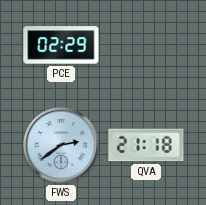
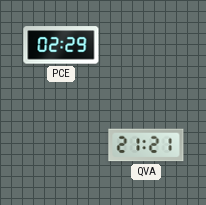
FWS: 2:39 -> none (61, 145)
QVA: 21:18 -> 21:21 (146, 145)
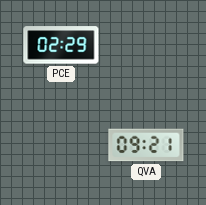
QVA: 21:21 -> 09:21 (146, 145)
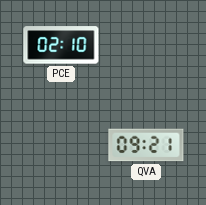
PCE: 02:29 -> 02:10 (61, 45)
